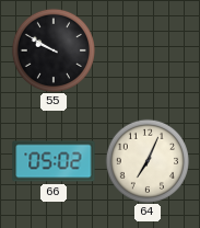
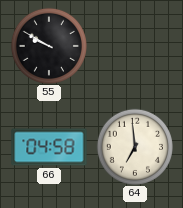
66: 05:02 -> 04:58 (49, 147)
64: 7:04 -> 6:59 (134, 146)
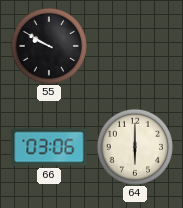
66: 04:58 -> 03:06 (49, 147)
64: 6:59 -> 6:00 (134, 146)
